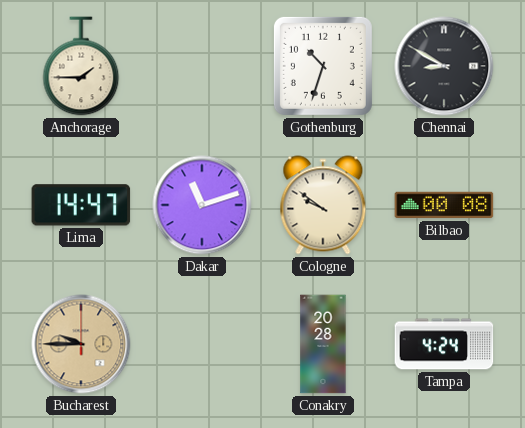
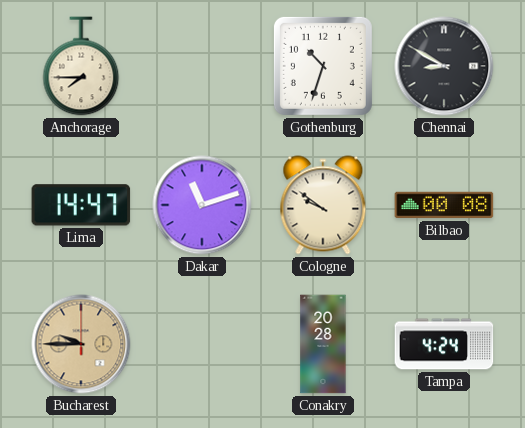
Anchorage: 1:45 -> 7:45 (81, 66)
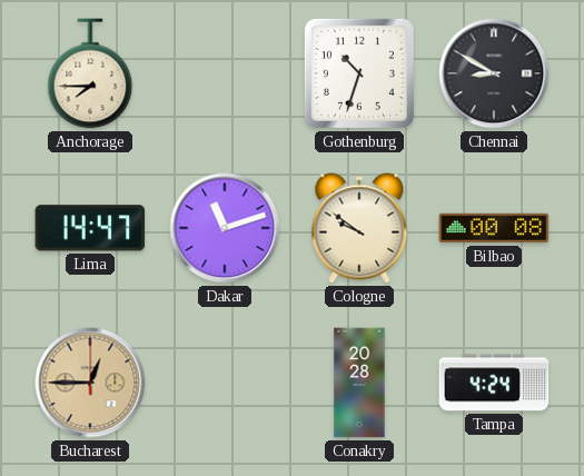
Bucharest: 9:45 -> 12:45 (90, 383)
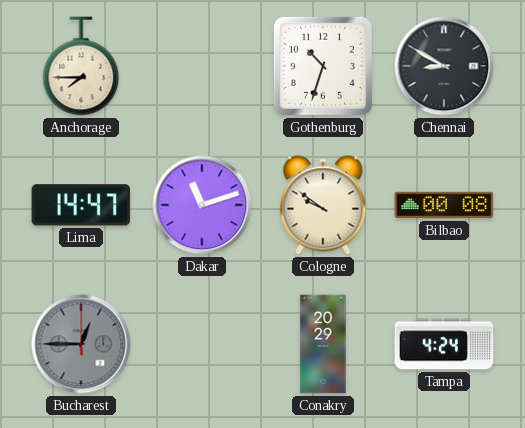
Bucharest dial: champagne -> grey (81, 344)
Conakry: 20:28 -> 20:29 (323, 344)
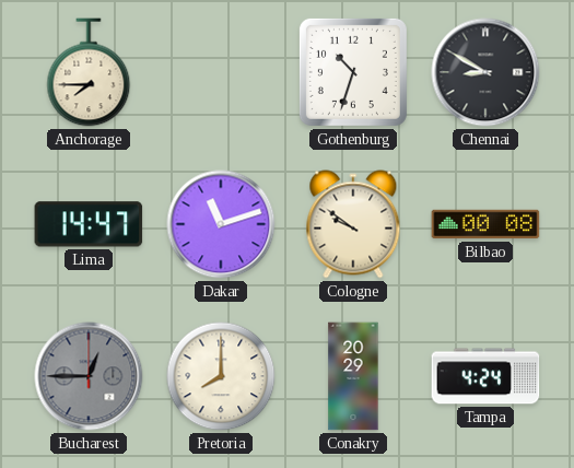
Pretoria: none -> 8:00 (221, 376)
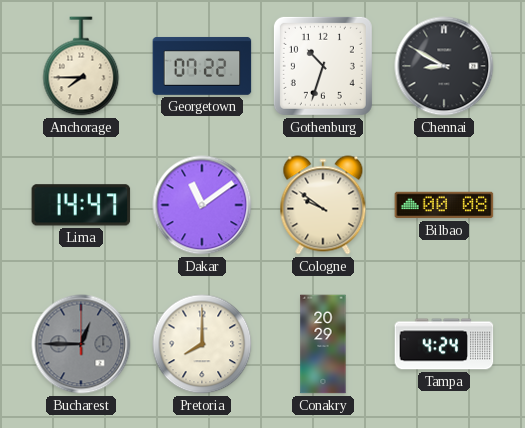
Georgetown: none -> 07:22 (202, 66)
Dakar: 11:12 -> 11:09 (202, 205)
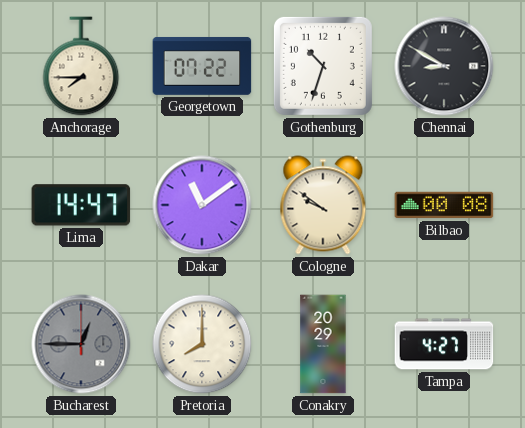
Tampa: 4:24 -> 4:27 (444, 344)
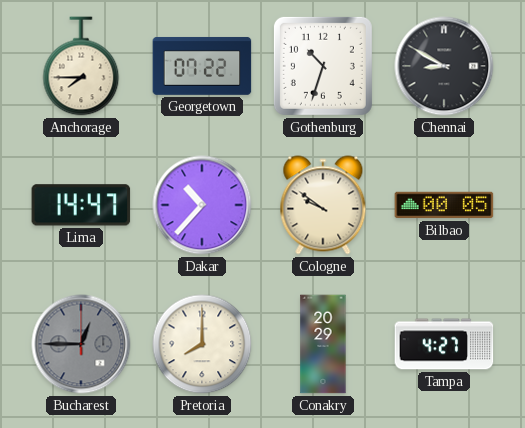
Dakar: 11:09 -> 10:37 (202, 205)
Bilbao: 00:08 -> 00:05 (444, 205)
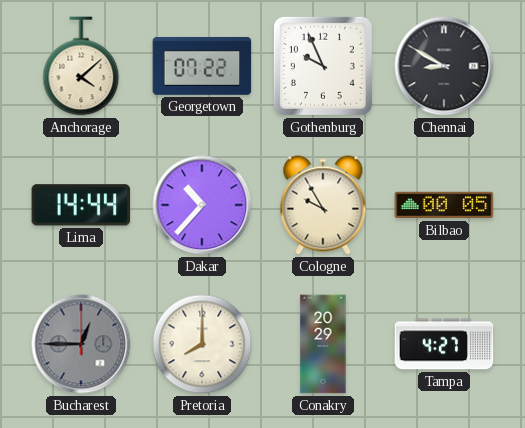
Anchorage: 7:45 -> 4:08 (81, 66)
Gothenburg: 10:33 -> 9:56 (323, 66)
Lima: 14:47 -> 14:44 (81, 205)
Cologne: 9:51 -> 9:55 (323, 205)
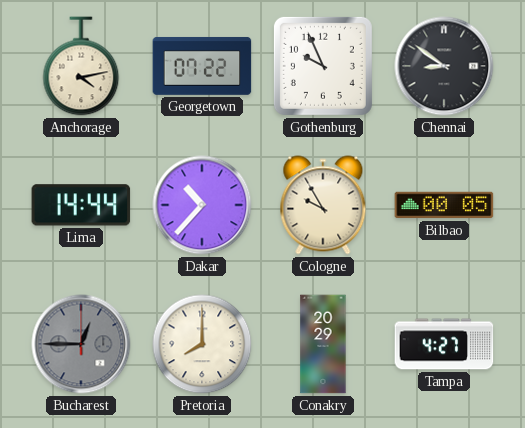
Anchorage: 4:08 -> 4:13 (81, 66)
Chennai: 8:50 -> 8:51 (444, 66)
